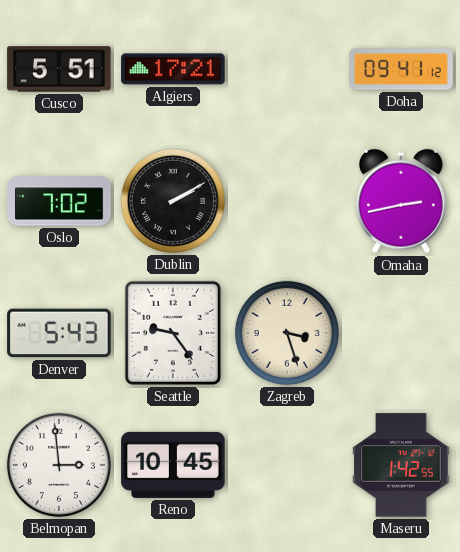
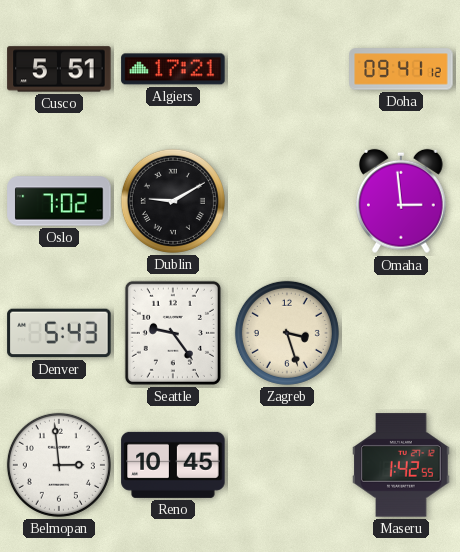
Dublin: 2:10 -> 9:10 (173, 201)
Omaha: 2:43 -> 2:59 (402, 201)
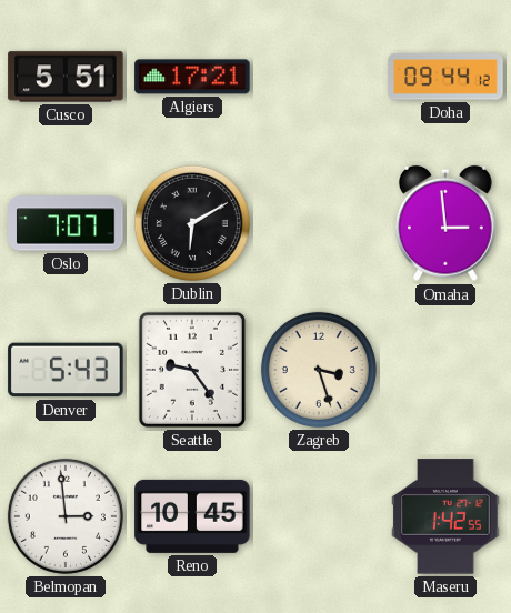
Doha: 09:41 -> 09:44 (445, 77)
Oslo: 7:02 -> 7:07 (66, 223)
Dublin: 9:10 -> 6:10 (192, 223)
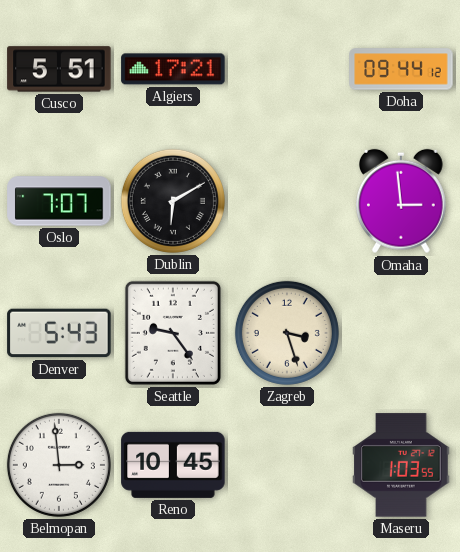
Maseru: 1:42 -> 1:03 (401, 465)
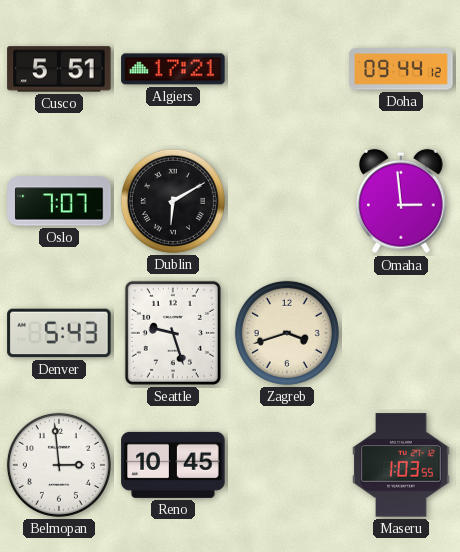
Seattle: 9:24 -> 9:27 (173, 333)
Zagreb: 3:27 -> 3:42 (287, 333)
